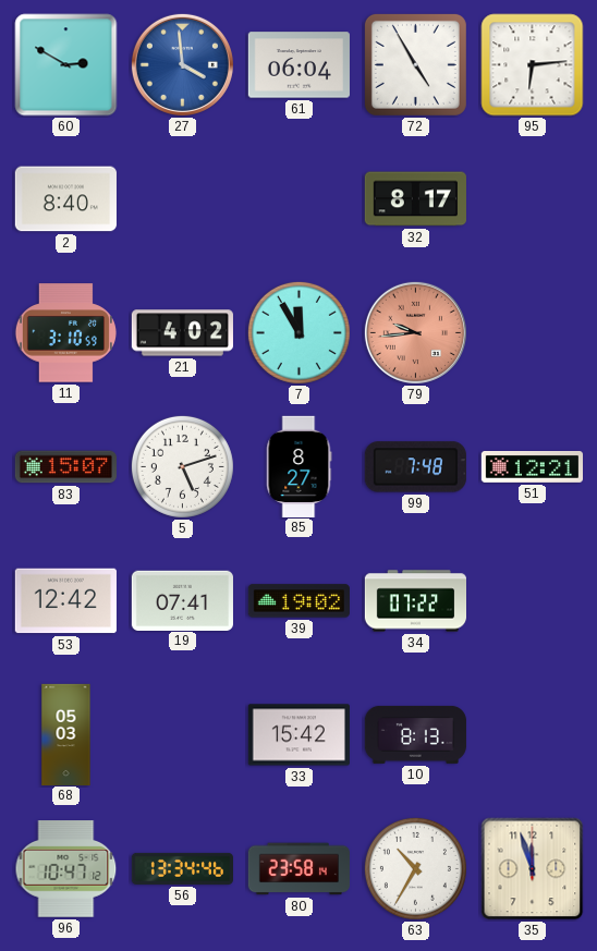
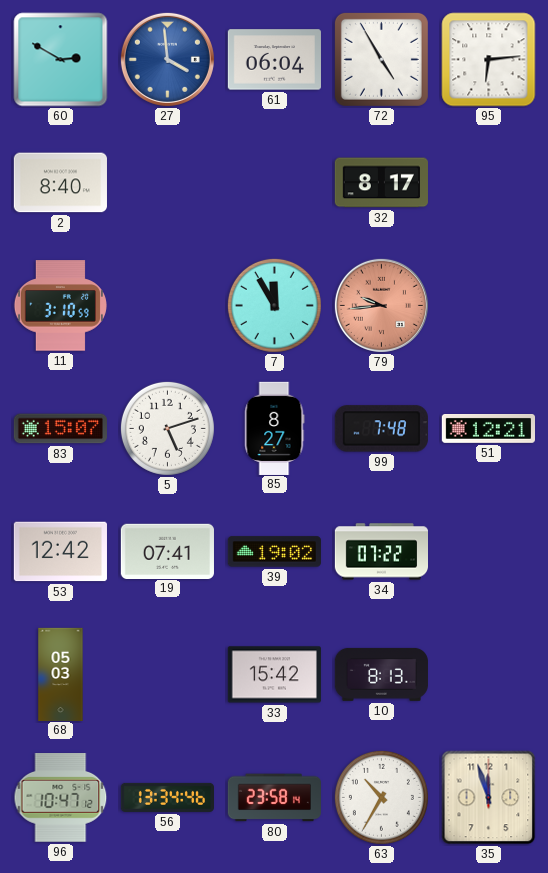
21: 4:02 -> none (182, 333)
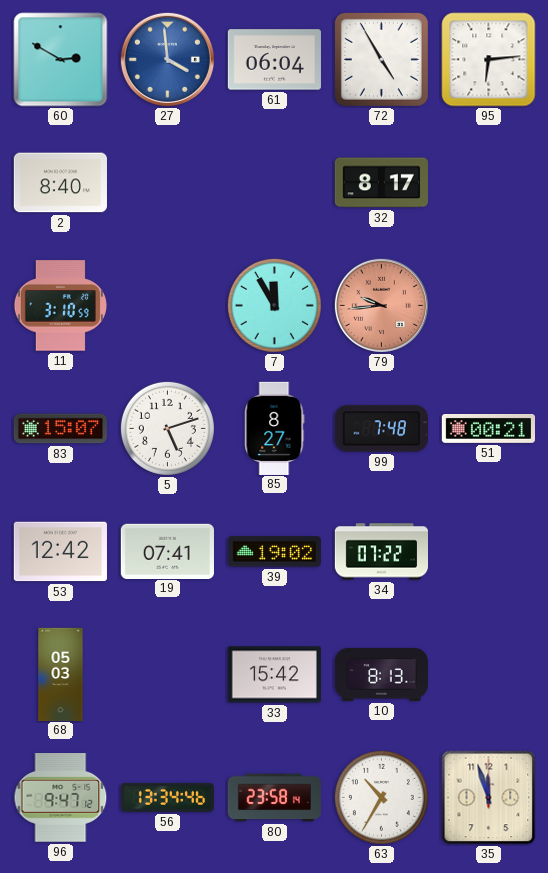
51: 12:21 -> 00:21 (488, 429)
96: 10:47 -> 9:47 (61, 798)
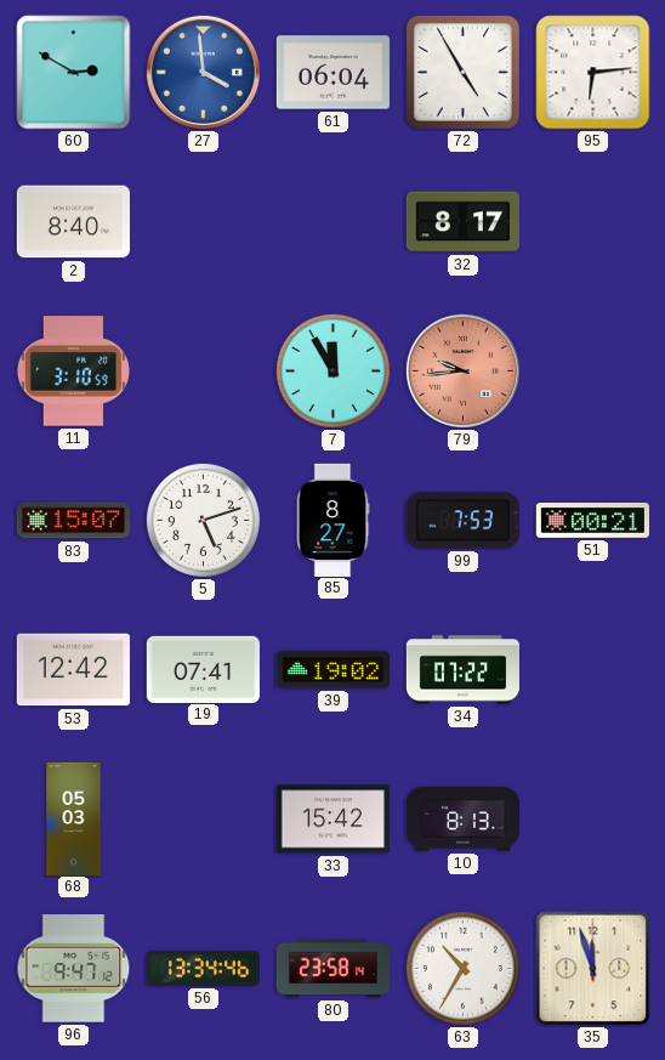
99: 7:48 -> 7:53 (462, 521)
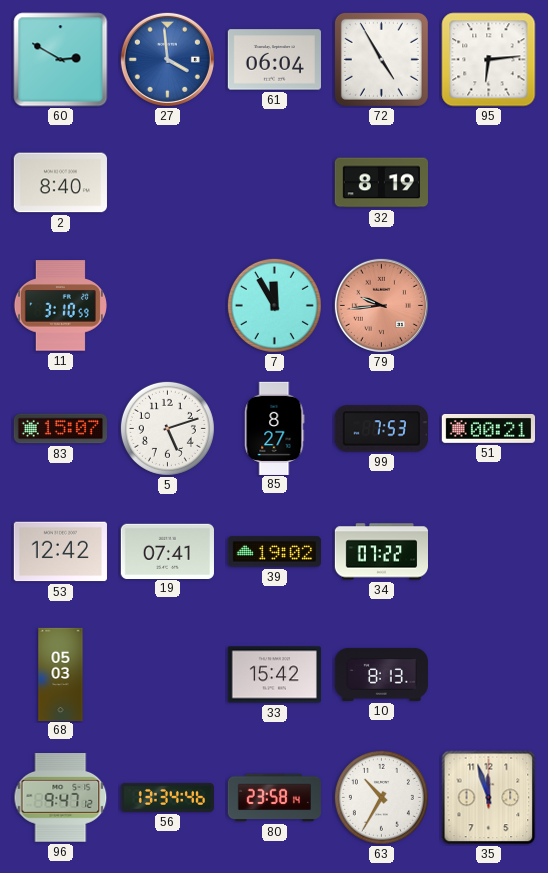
32: 8:17 -> 8:19 (381, 183)
